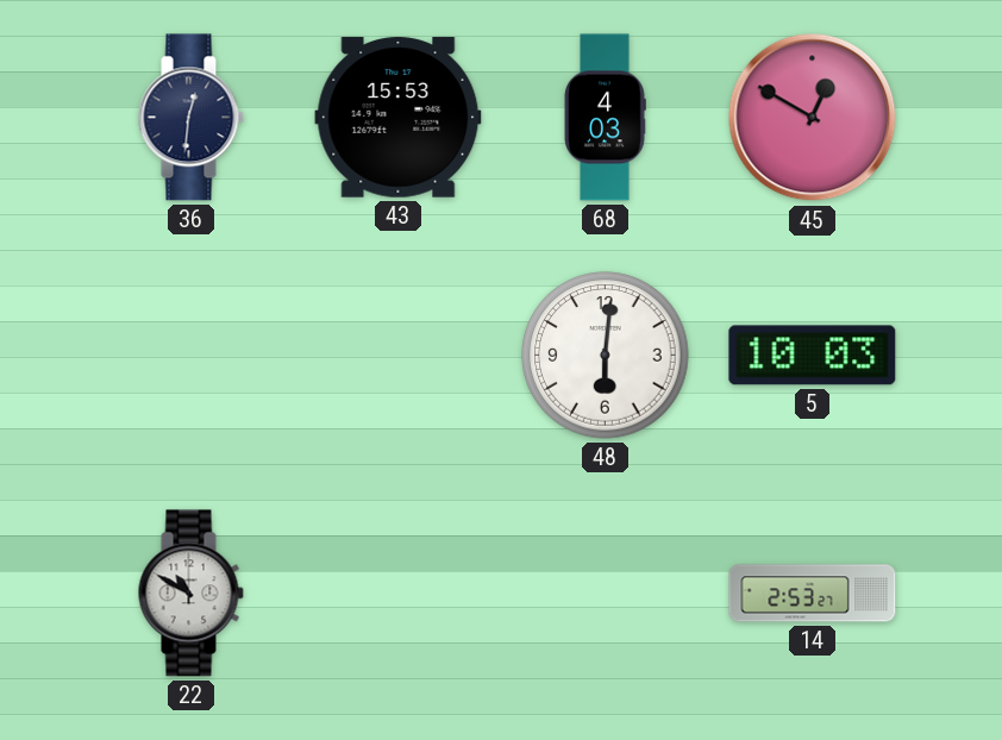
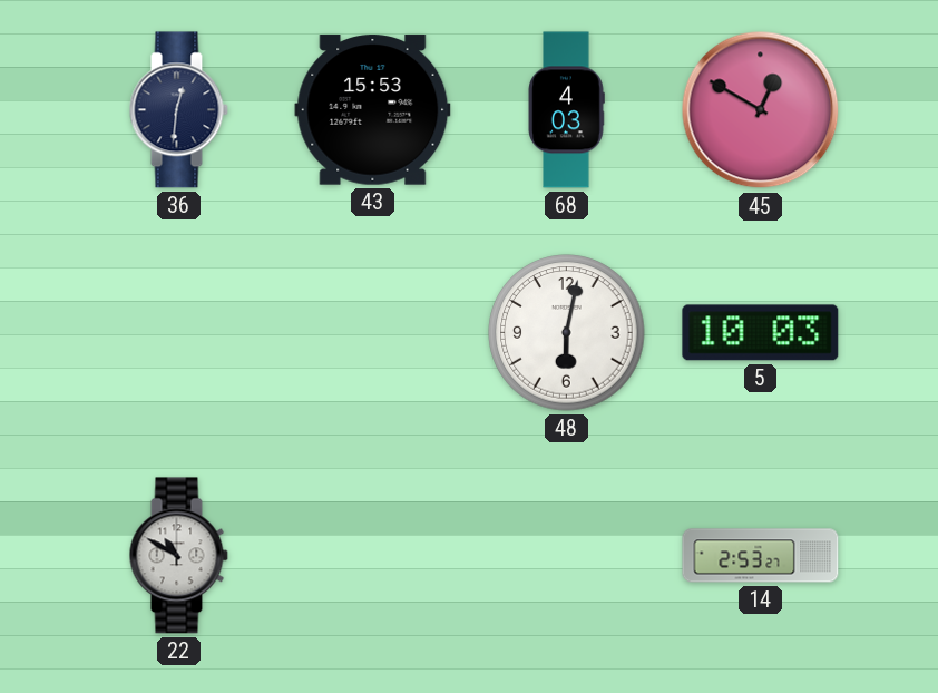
48: 6:01 -> 6:02 (567, 333)
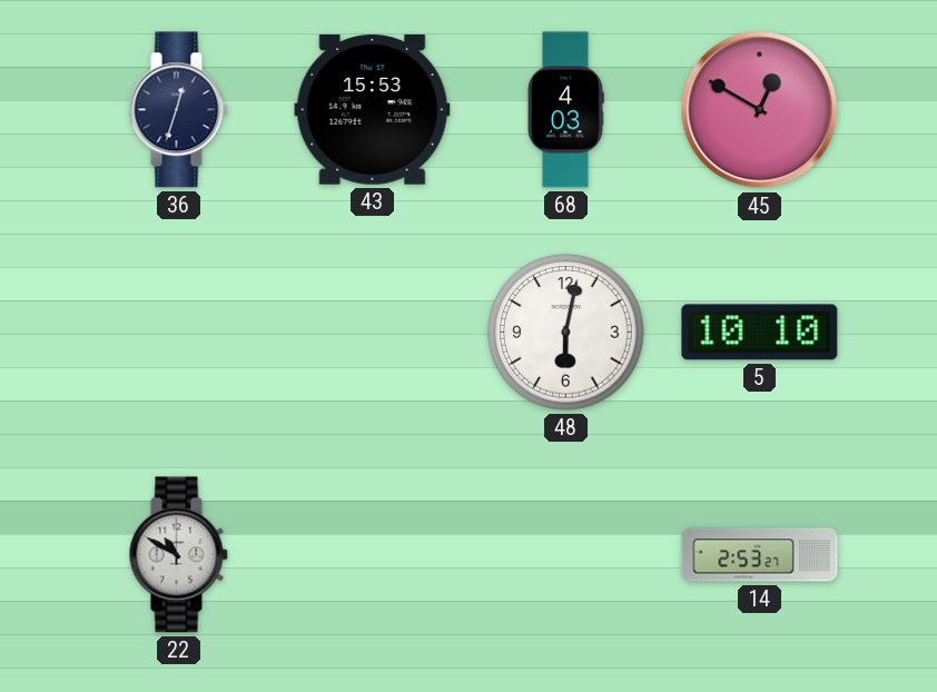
36: 12:31 -> 12:33 (178, 110)
5: 10:03 -> 10:10 (760, 333)
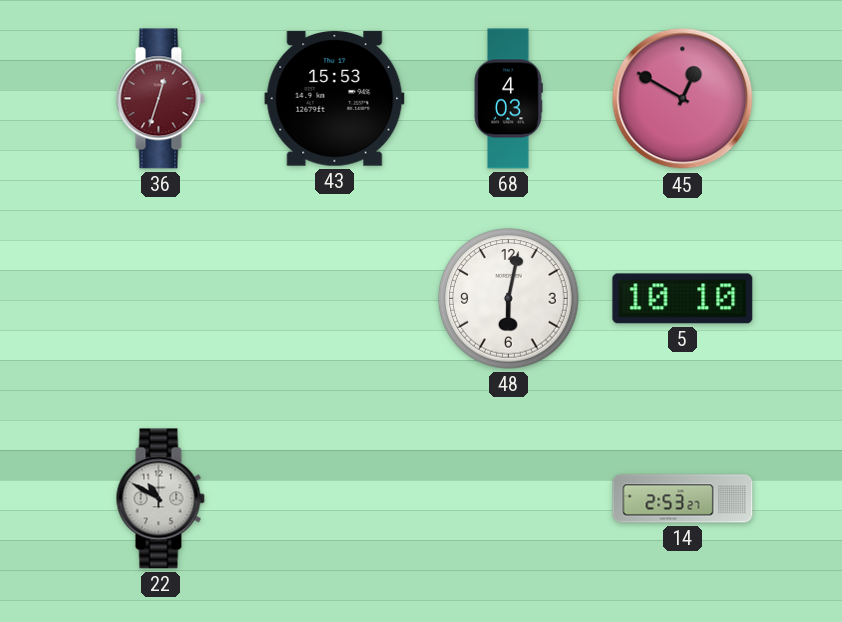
36 dial: navy -> burgundy (160, 99)
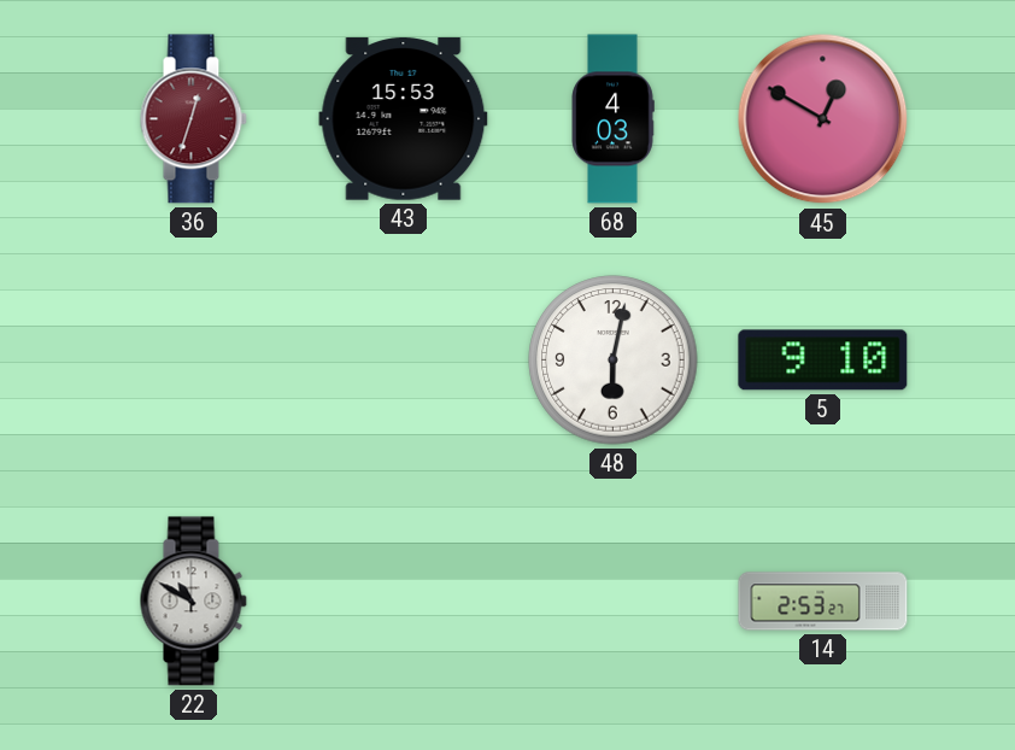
5: 10:10 -> 9:10 (823, 361)
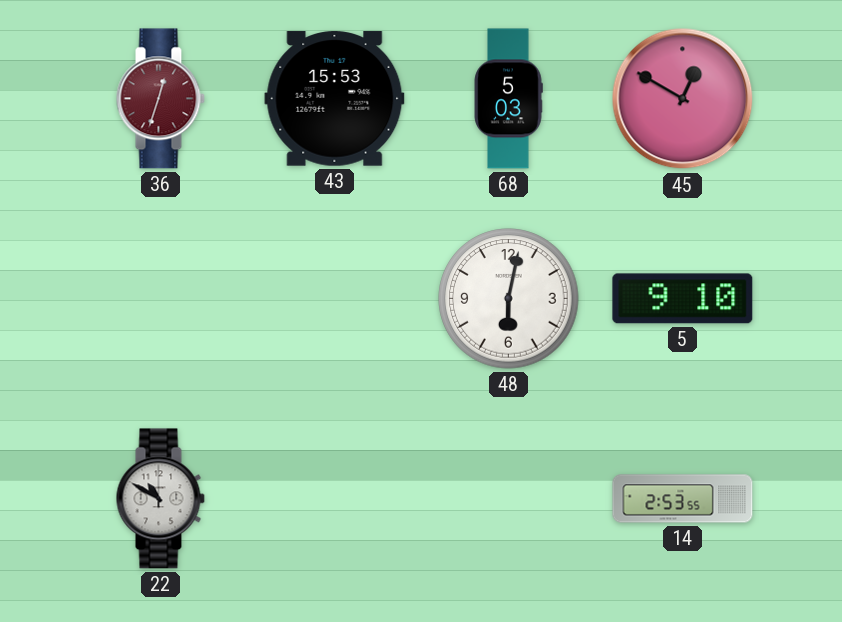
68: 4:03 -> 5:03 (508, 99)
14: 2:53:27 -> 2:53:55 (683, 499)
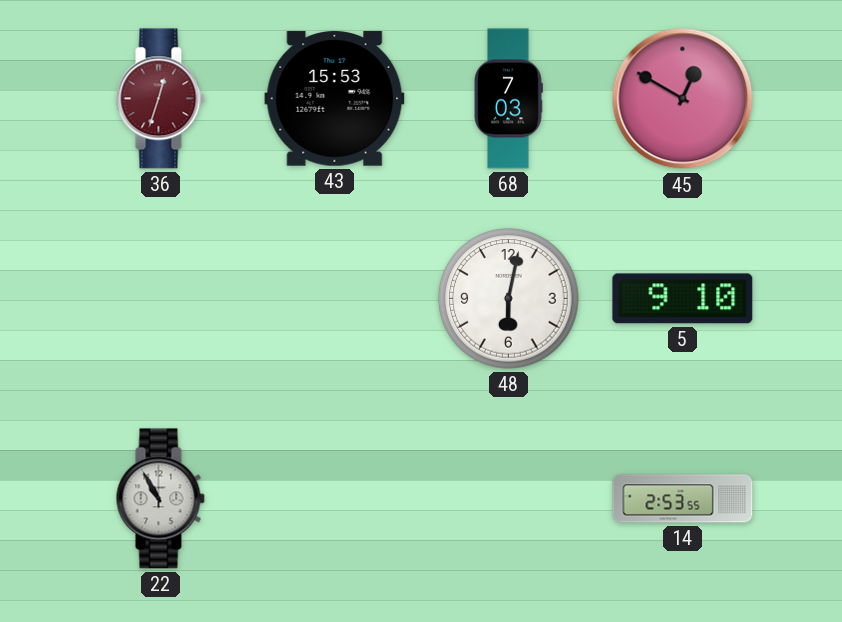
68: 5:03 -> 7:03 (508, 99)
22: 10:50 -> 10:55 (160, 499)
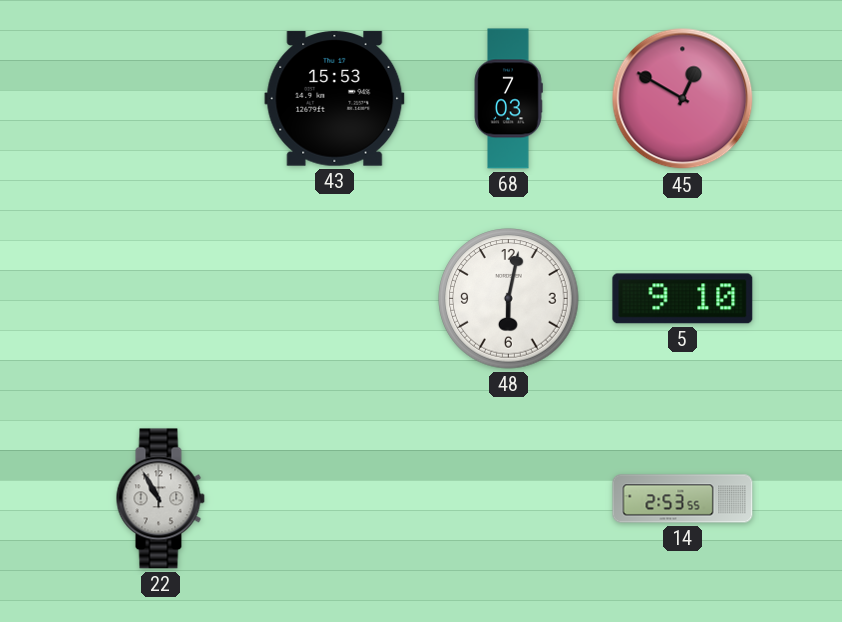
36: 12:33 -> none (160, 99)
